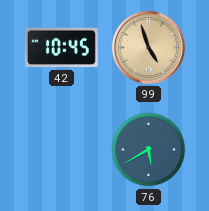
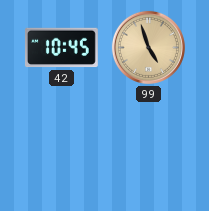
76: 5:40 -> none (149, 150)
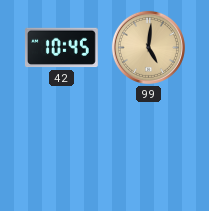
99: 4:57 -> 5:01 (148, 47)
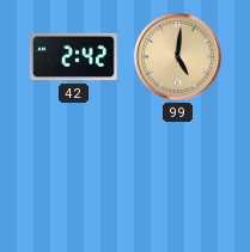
42: 10:45 -> 2:42 (73, 57)
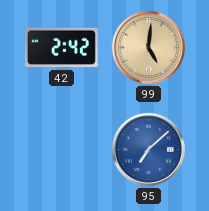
95: none -> 7:08 (148, 149)
